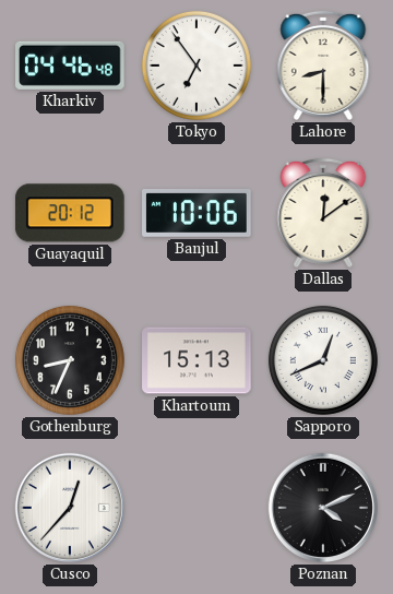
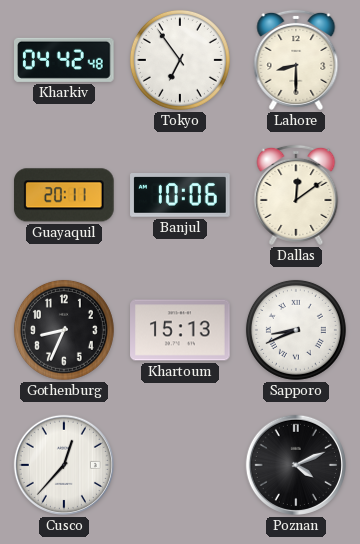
Kharkiv: 04:46 -> 04:42 (65, 60)
Guayaquil: 20:12 -> 20:11 (64, 195)
Sapporo: 12:41 -> 8:41 (296, 330)
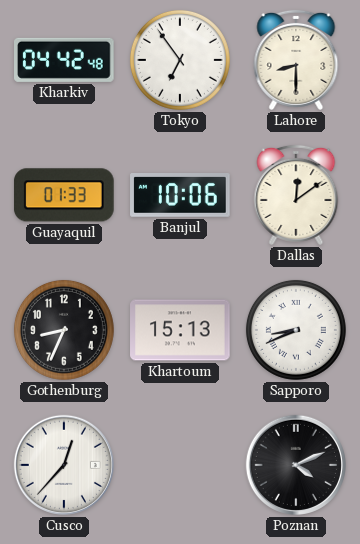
Guayaquil: 20:11 -> 01:33 (64, 195)
